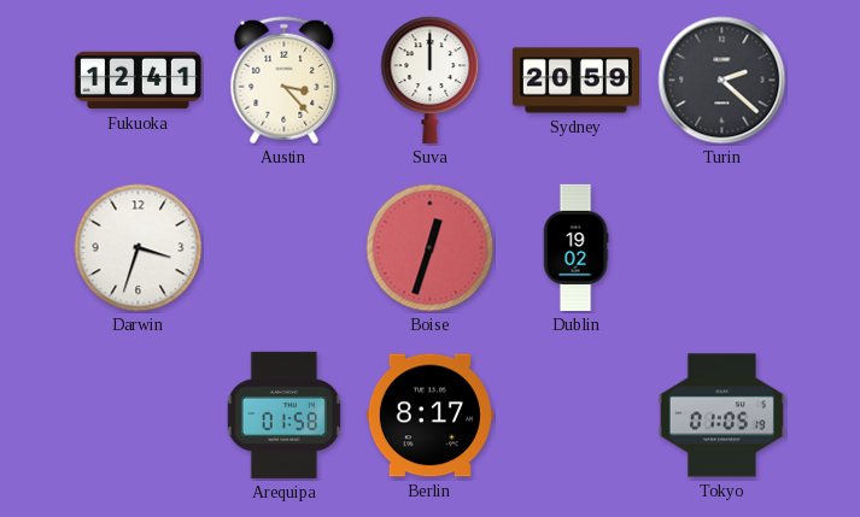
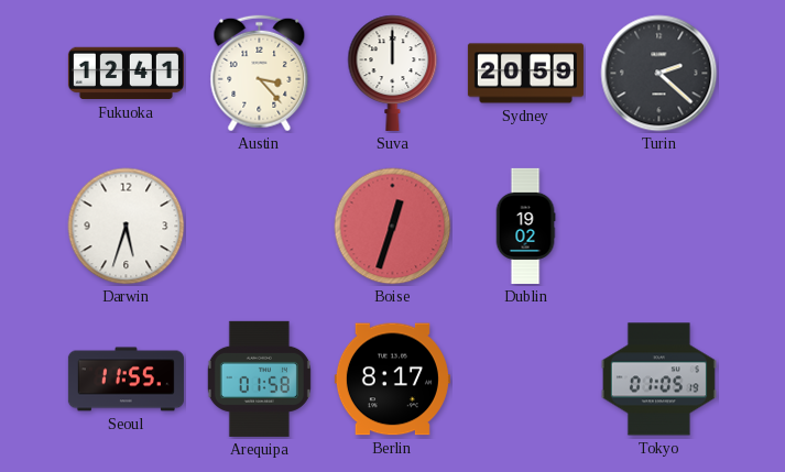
Darwin: 3:33 -> 5:33 (127, 227)
Seoul: none -> 11:55 (126, 380)
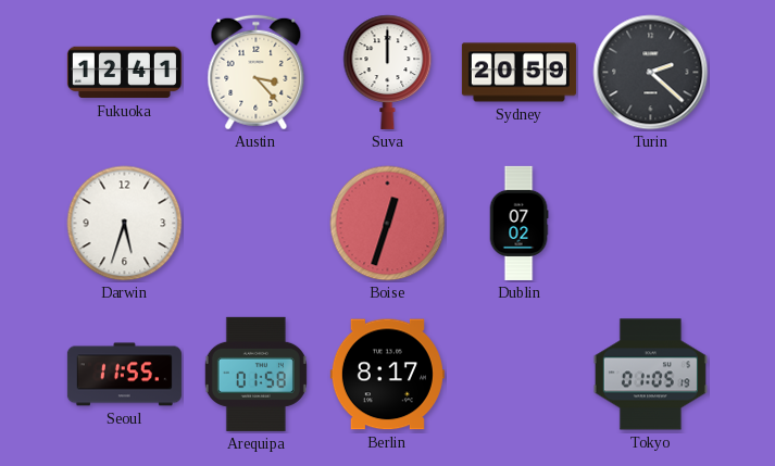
Dublin: 19:02 -> 07:02 (518, 223)
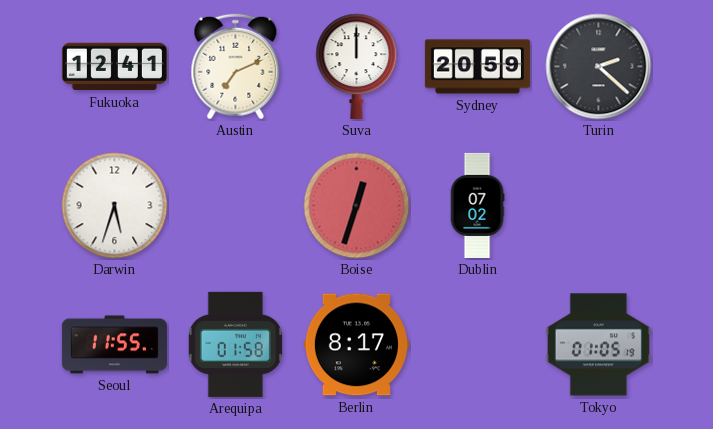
Austin: 3:23 -> 7:11 (236, 67)
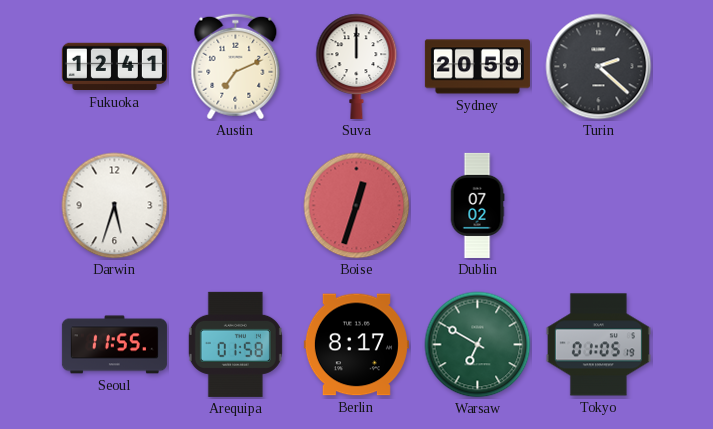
Warsaw: none -> 6:50 (478, 345)
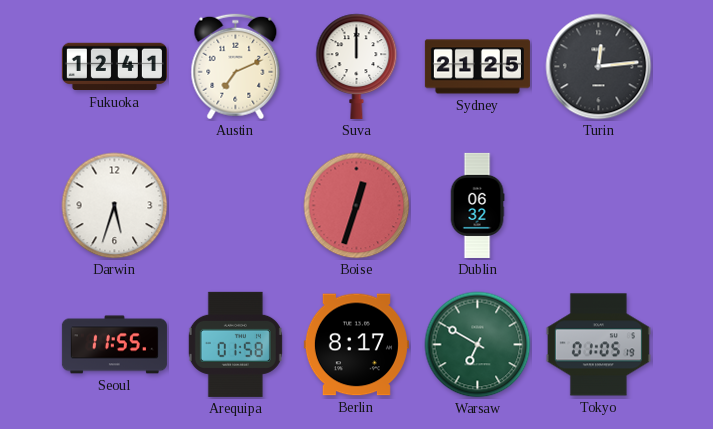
Sydney: 20:59 -> 21:25 (477, 67)
Turin: 2:22 -> 12:14 (599, 67)
Dublin: 07:02 -> 06:32 (477, 205)
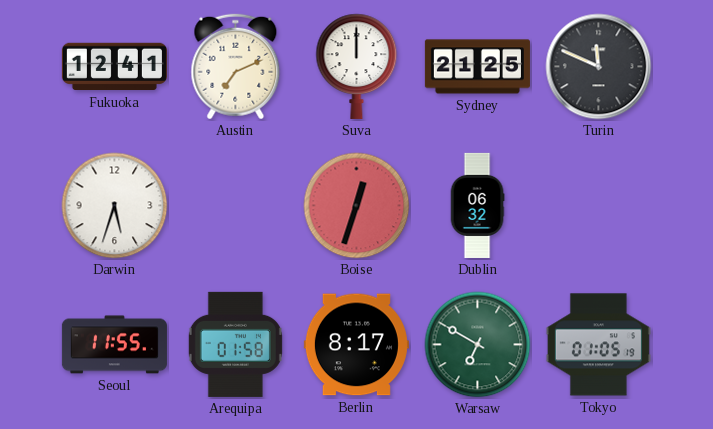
Turin: 12:14 -> 11:49 (599, 67)
